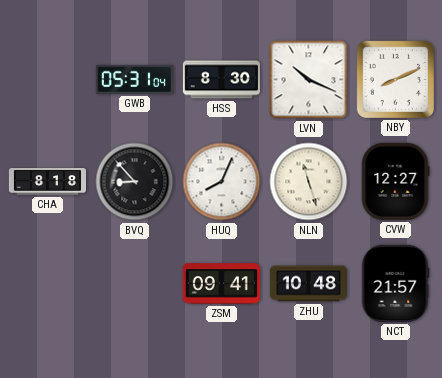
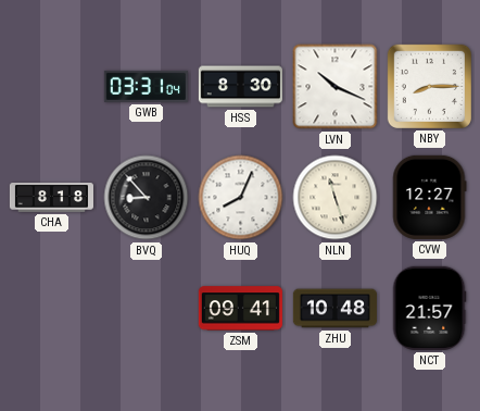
GWB: 05:31 -> 03:31 (146, 86)
NBY: 8:11 -> 8:15 (429, 86)
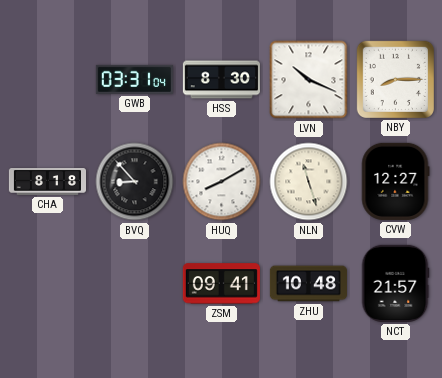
HUQ: 8:04 -> 8:10 (222, 182)
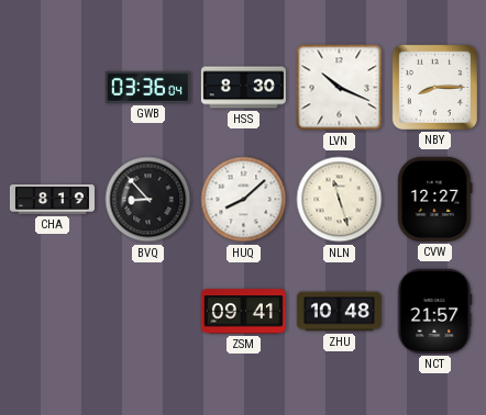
GWB: 03:31 -> 03:36 (147, 87)
CHA: 8:18 -> 8:19 (52, 200)
HUQ: 8:10 -> 8:08 (244, 200)
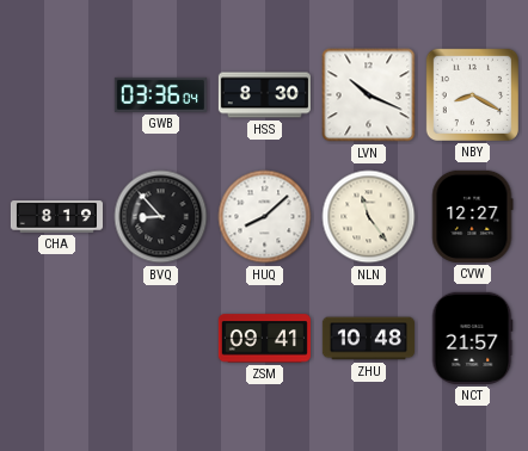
NBY: 8:15 -> 8:20 (472, 94)
NLN: 11:27 -> 11:24 (369, 217)
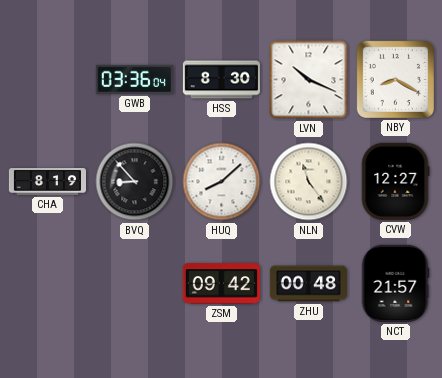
ZSM: 09:41 -> 09:42 (221, 284)
ZHU: 10:48 -> 00:48 (308, 284)
